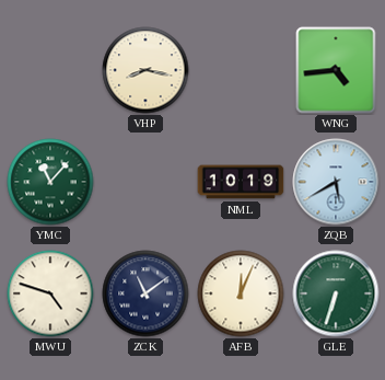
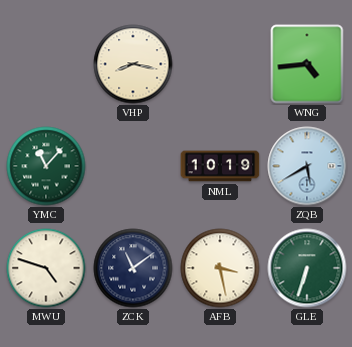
AFB: 12:04 -> 3:28 (220, 268)
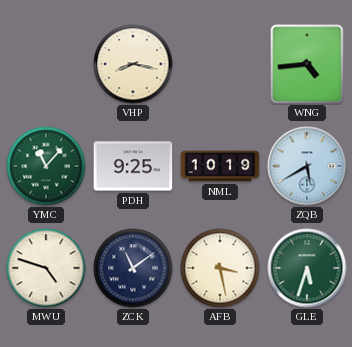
PDH: none -> 9:25 (133, 166)
GLE: 6:33 -> 5:33 (307, 268)
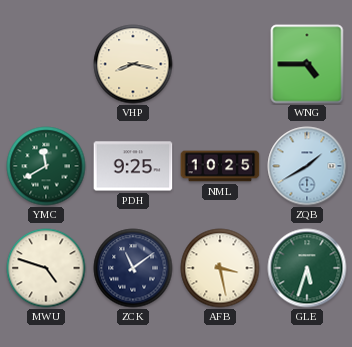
WNG: 4:44 -> 4:45 (307, 64)
YMC: 11:07 -> 11:40 (46, 166)
NML: 10:19 -> 10:25 (220, 166)
ZQB: 5:40 -> 1:40 (307, 166)
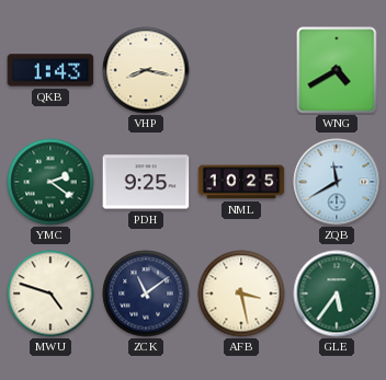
QKB: none -> 1:43 (50, 70)
WNG: 4:45 -> 4:40 (337, 70)
YMC: 11:40 -> 2:21 (50, 182)
ZQB: 1:40 -> 11:40 (337, 182)
GLE: 5:33 -> 5:36 (337, 293)
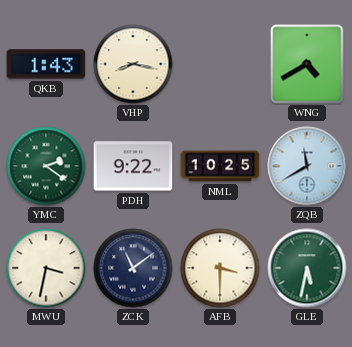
PDH: 9:25 -> 9:22 (133, 166)
MWU: 4:48 -> 3:32 (46, 268)
AFB: 3:28 -> 3:30 (220, 268)
GLE: 5:36 -> 5:32 (307, 268)
